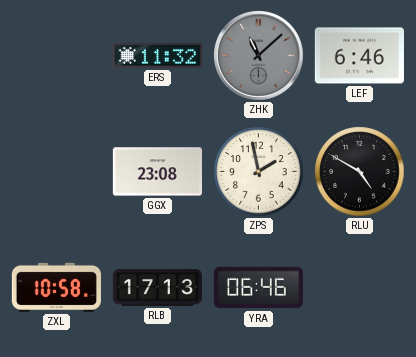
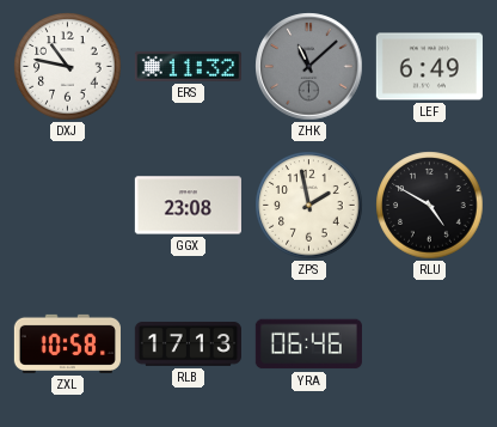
DXJ: none -> 10:47 (68, 67)
LEF: 6:46 -> 6:49 (429, 67)
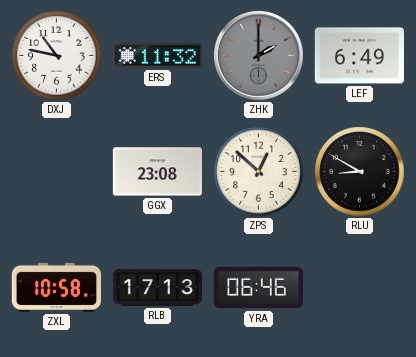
ZHK: 11:08 -> 2:00 (259, 56)
ZPS: 1:58 -> 12:52 (259, 172)
RLU: 4:50 -> 8:50 (360, 172)
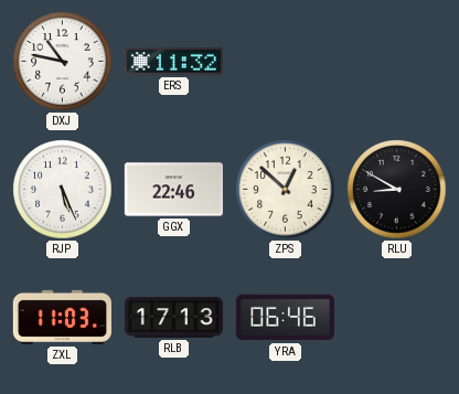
ZHK: 2:00 -> none (259, 56)
LEF: 6:49 -> none (359, 56)
RJP: none -> 5:26 (63, 190)
GGX: 23:08 -> 22:46 (173, 190)
ZXL: 10:58 -> 11:03 (62, 317)
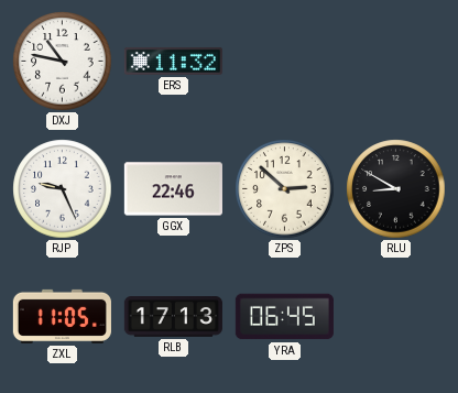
RJP: 5:26 -> 9:26 (63, 189)
ZPS: 12:52 -> 2:52 (285, 189)
ZXL: 11:03 -> 11:05 (62, 316)
YRA: 06:46 -> 06:45 (284, 317)
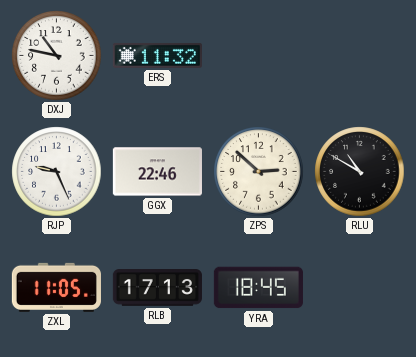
RLU: 8:50 -> 10:50 (360, 172)
YRA: 06:45 -> 18:45 (258, 288)
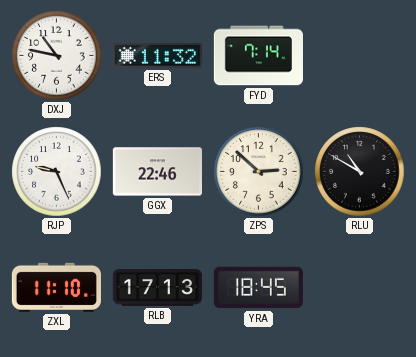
FYD: none -> 7:14 (258, 56)
ZXL: 11:05 -> 11:10 (56, 287)
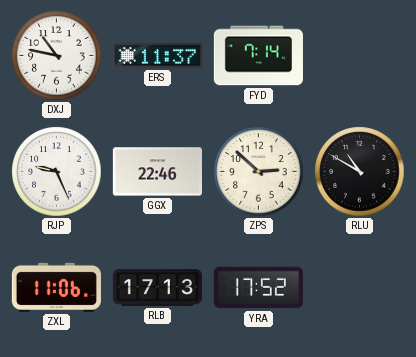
ERS: 11:32 -> 11:37 (157, 56)
ZXL: 11:10 -> 11:06 (56, 287)
YRA: 18:45 -> 17:52 (258, 288)
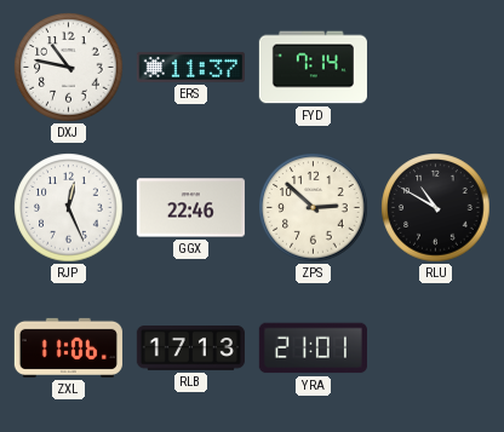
RJP: 9:26 -> 12:26 (69, 208)
YRA: 17:52 -> 21:01 (313, 349)
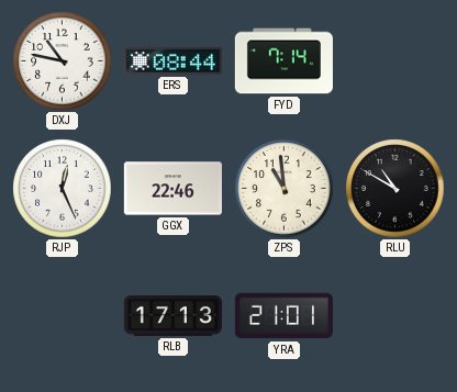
ERS: 11:37 -> 08:44 (172, 61)
ZPS: 2:52 -> 10:59 (285, 189)
ZXL: 11:06 -> none (68, 347)
